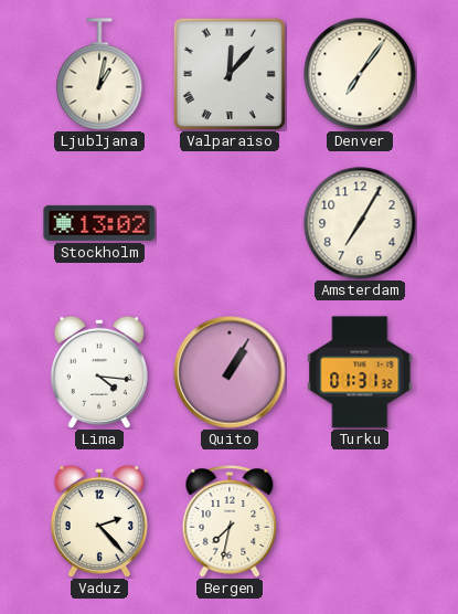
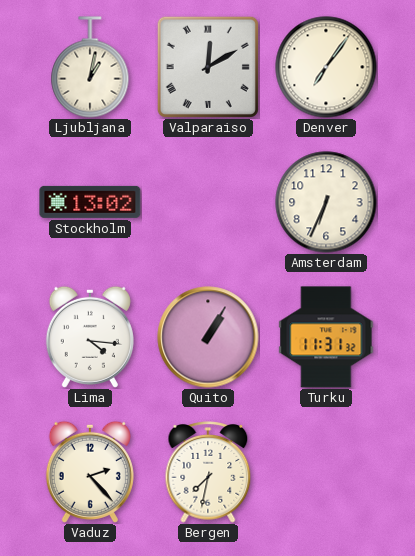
Valparaiso: 12:07 -> 12:10 (208, 67)
Amsterdam: 7:05 -> 6:34 (326, 202)
Turku: 01:31 -> 11:31 (326, 337)
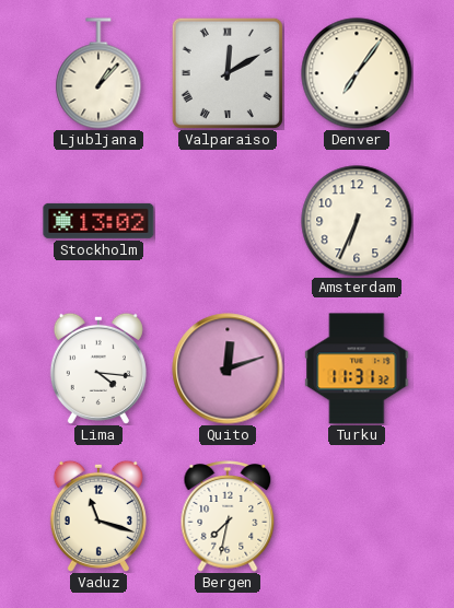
Ljubljana: 1:02 -> 1:07 (98, 73)
Quito: 1:05 -> 12:12 (228, 369)
Vaduz: 2:23 -> 11:18 (98, 516)
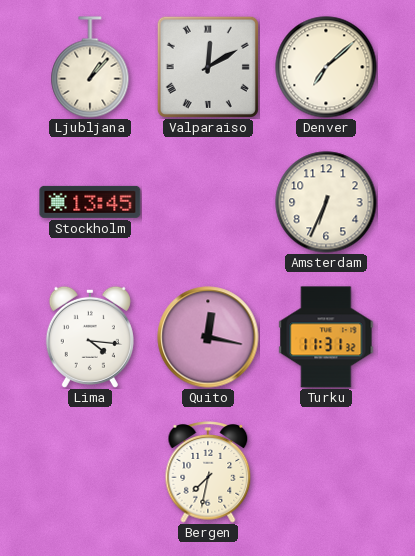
Denver: 7:06 -> 7:08 (326, 67)
Stockholm: 13:02 -> 13:45 (90, 202)
Quito: 12:12 -> 12:17 (208, 337)
Vaduz: 11:18 -> none (98, 516)
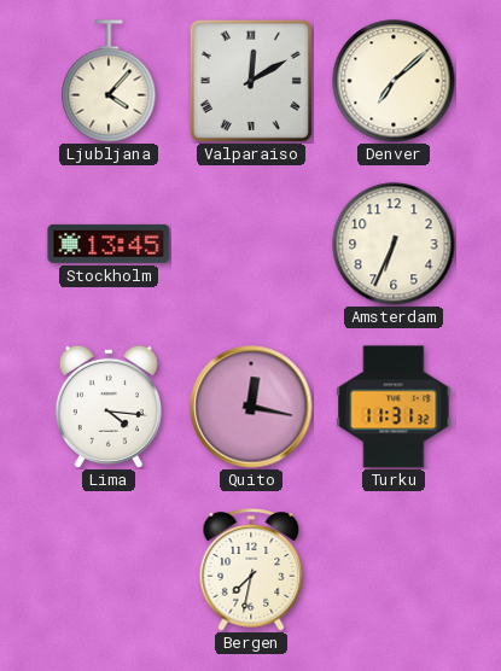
Ljubljana: 1:07 -> 4:07 (109, 81)
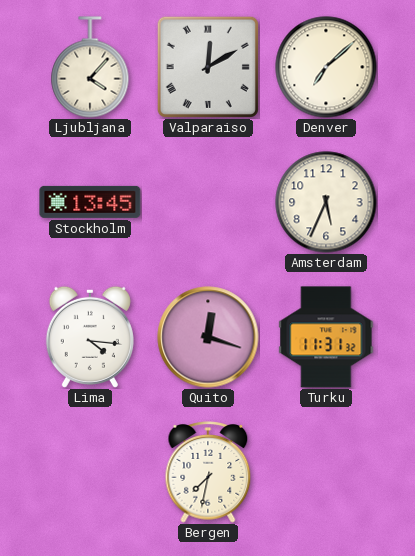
Amsterdam: 6:34 -> 5:34 (326, 202)
Quito: 12:17 -> 12:18 (208, 337)
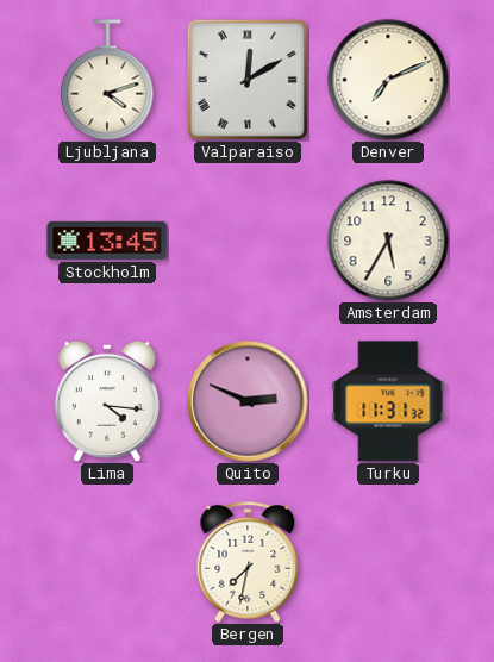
Ljubljana: 4:07 -> 4:12 (107, 80)
Denver: 7:08 -> 7:11 (388, 80)
Amsterdam: 5:34 -> 5:35 (388, 241)
Quito: 12:18 -> 2:49 (248, 401)
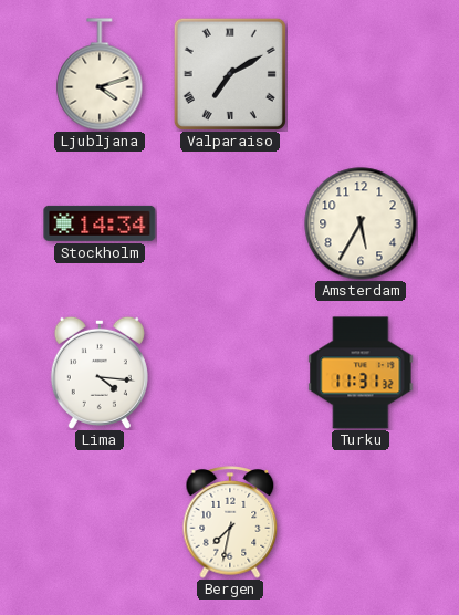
Valparaiso: 12:10 -> 7:10 (230, 74)
Denver: 7:11 -> none (388, 80)
Stockholm: 13:45 -> 14:34 (100, 223)
Quito: 2:49 -> none (248, 401)
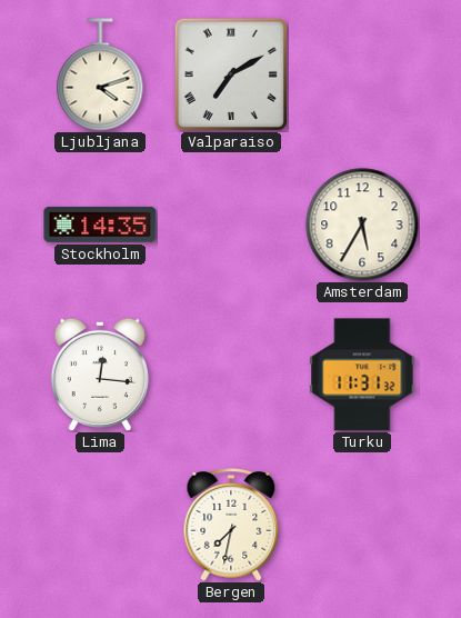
Stockholm: 14:34 -> 14:35 (100, 225)
Lima: 4:16 -> 12:16 (100, 375)
